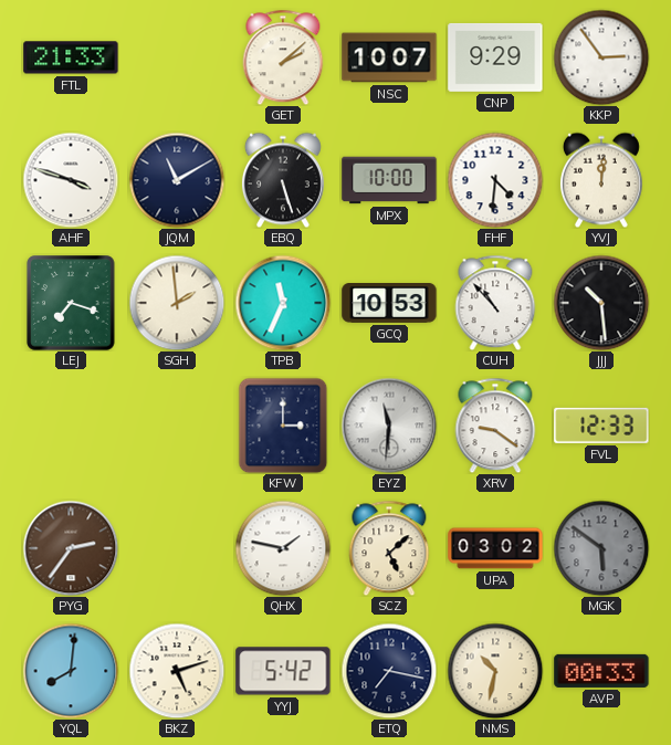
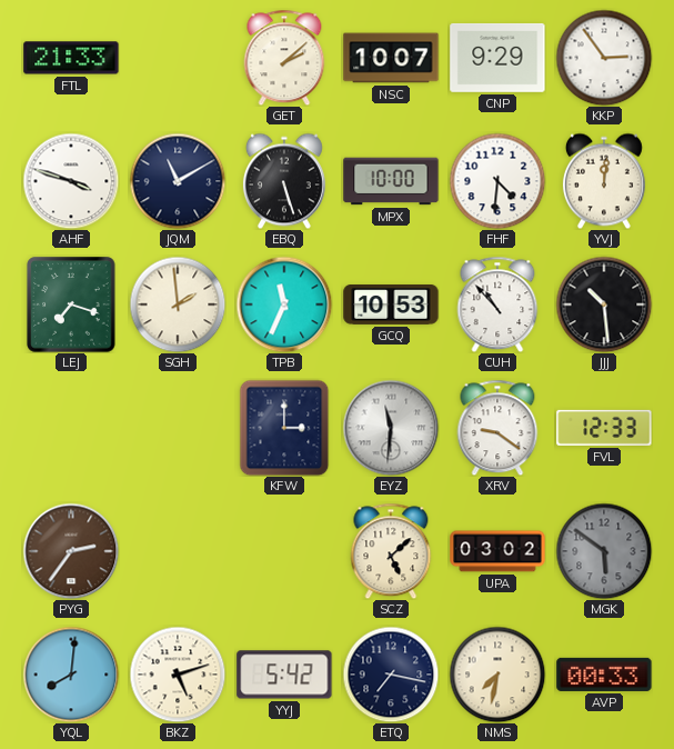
QHX: 1:47 -> none (283, 548)
NMS: 10:32 -> 7:32 (497, 675)
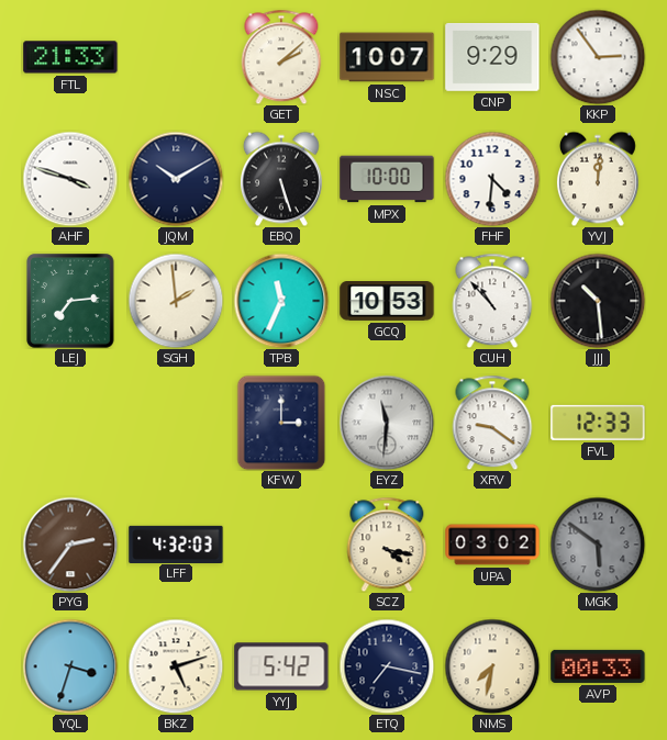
JQM: 11:10 -> 10:10 (176, 179)
LEJ: 7:18 -> 7:14 (70, 301)
LFF: none -> 4:32 (176, 543)
SCZ: 5:08 -> 4:17 (387, 545)
YQL: 8:01 -> 3:33 (70, 666)
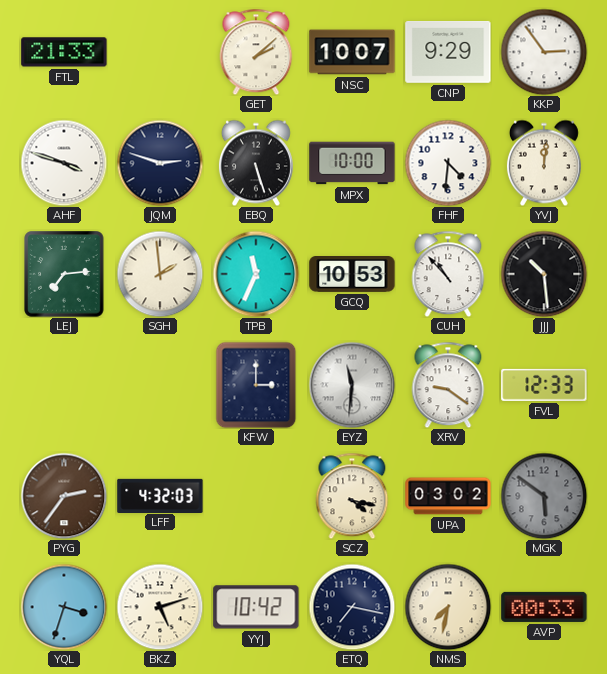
JQM: 10:10 -> 2:48 (160, 163)
YYJ: 5:42 -> 10:42 (256, 607)
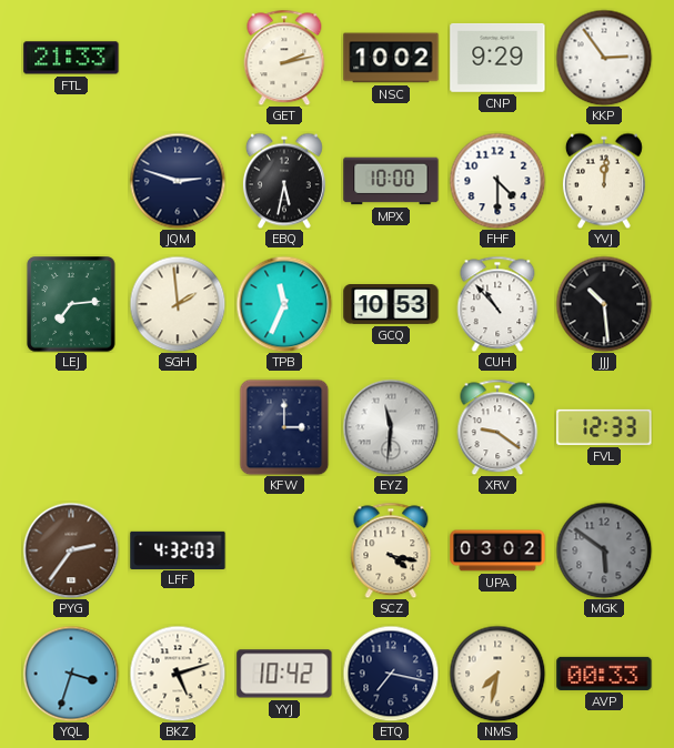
GET: 2:08 -> 2:13 (284, 58)
NSC: 10:07 -> 10:02 (391, 58)
AHF: 3:48 -> none (64, 163)
EBQ: 5:27 -> 5:32 (284, 181)
FHF: 4:31 -> 4:30 (497, 181)
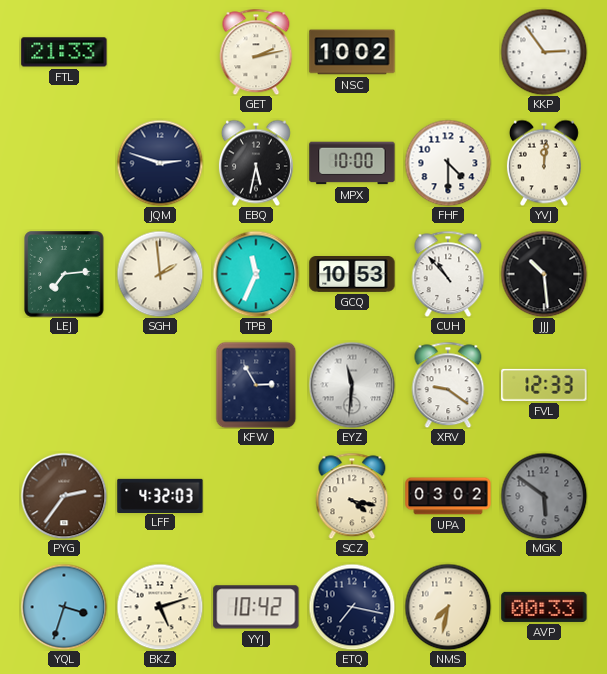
CNP: 9:29 -> none (497, 58)
KFW: 3:00 -> 2:55 (256, 385)
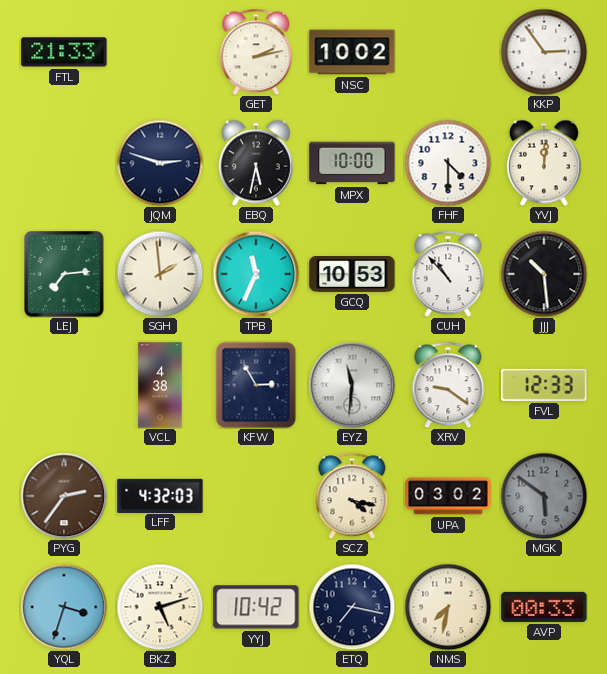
VCL: none -> 4:38 (160, 385)
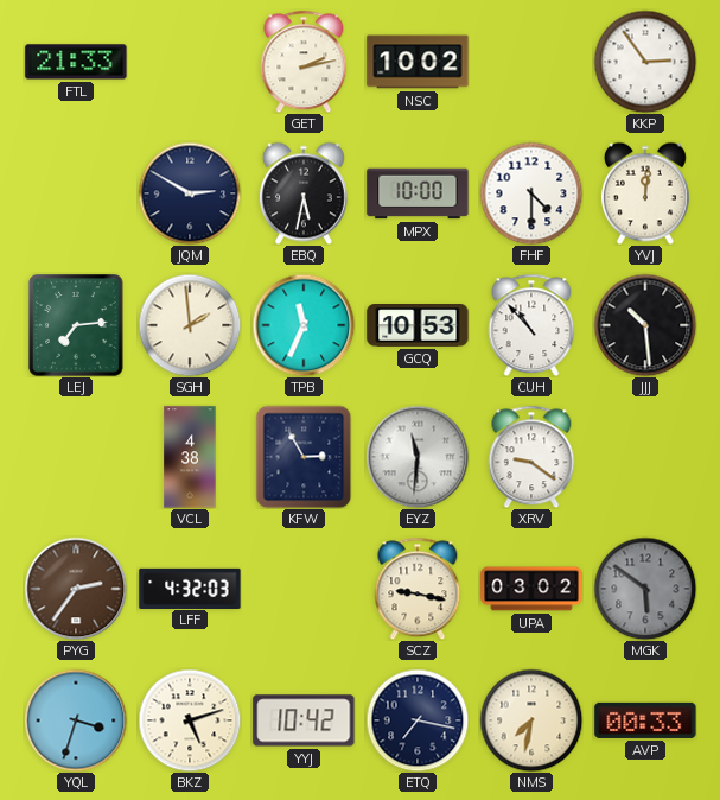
JQM: 2:48 -> 2:50 (190, 193)
FVL: 12:33 -> none (544, 385)
SCZ: 4:17 -> 9:17 (418, 589)
